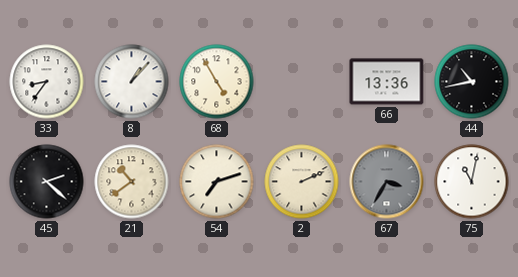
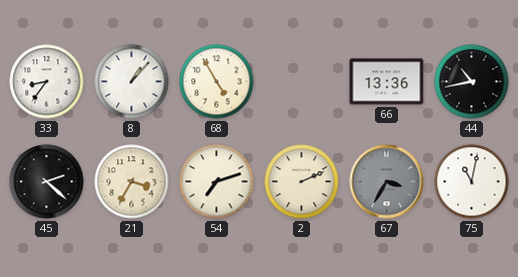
21: 10:39 -> 3:35 (132, 182)
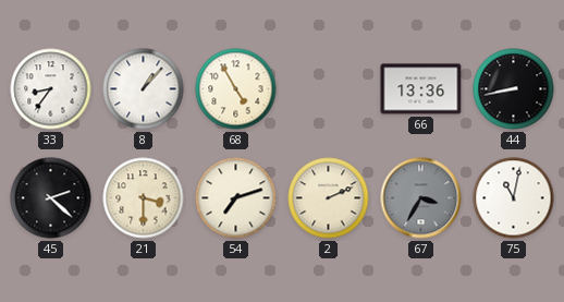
44: 10:43 -> 8:43 (514, 89)
21: 3:35 -> 3:30 (144, 198)
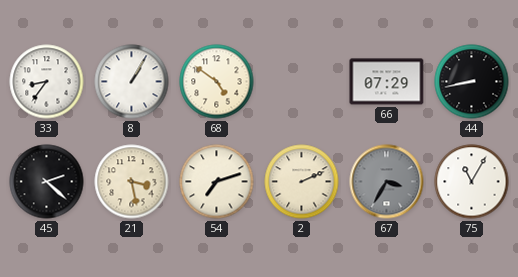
8: 1:07 -> 1:05 (132, 82)
68: 4:55 -> 4:51 (217, 82)
66: 13:36 -> 07:29 (387, 82)
21: 3:30 -> 3:28 (132, 182)
75: 11:02 -> 11:05 (472, 182)
